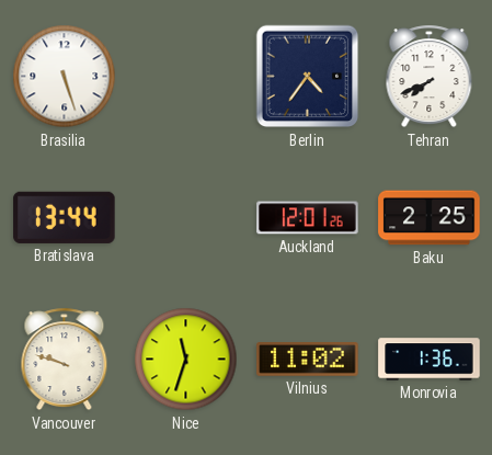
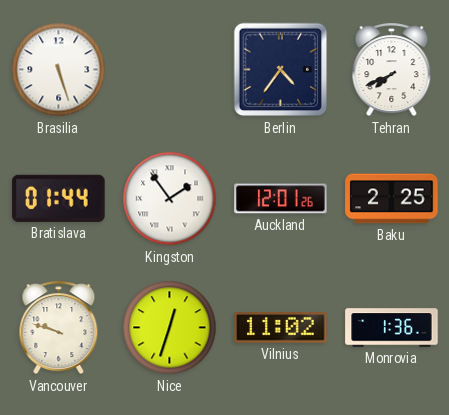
Bratislava: 13:44 -> 01:44 (59, 198)
Kingston: none -> 1:54 (170, 199)
Nice: 11:33 -> 12:33 (170, 328)
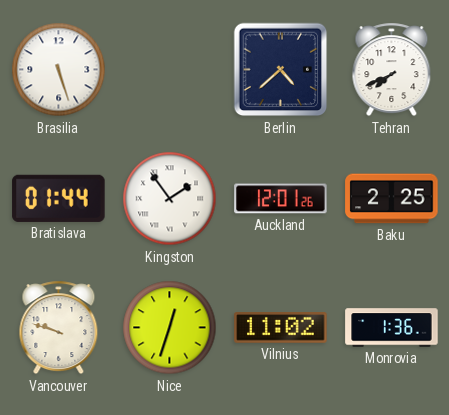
Berlin: 4:36 -> 4:38 (281, 70)
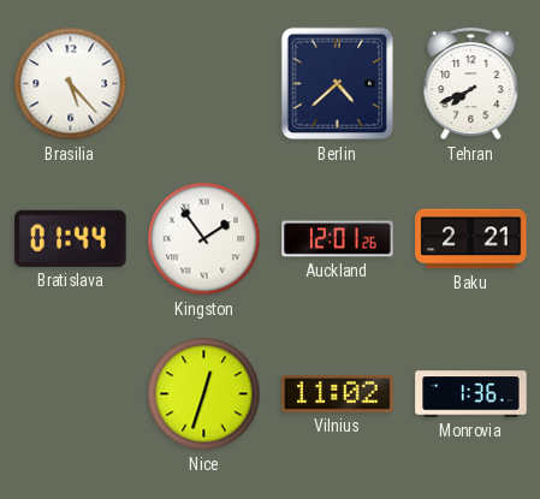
Brasilia: 5:27 -> 5:23 (71, 84)
Baku: 2:25 -> 2:21 (471, 239)
Vancouver: 9:48 -> none (59, 328)
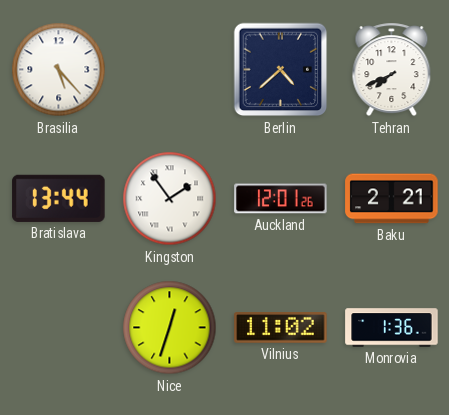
Bratislava: 01:44 -> 13:44 (59, 198)
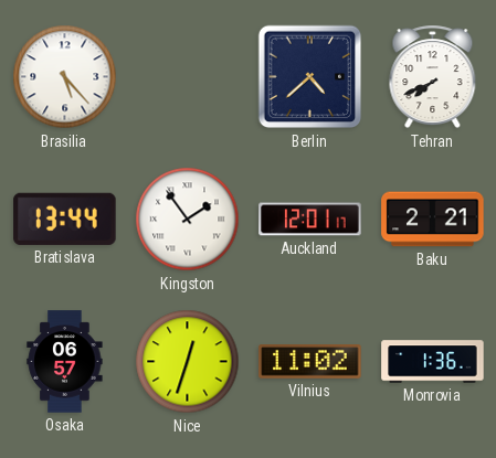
Auckland: 12:01:26 -> 12:01:17 (310, 220)
Osaka: none -> 06:57 (65, 362)
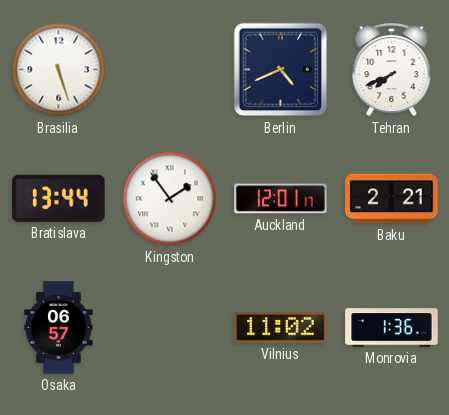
Brasilia: 5:23 -> 5:27 (59, 70)
Berlin: 4:38 -> 4:41 (281, 70)
Nice: 12:33 -> none (188, 362)
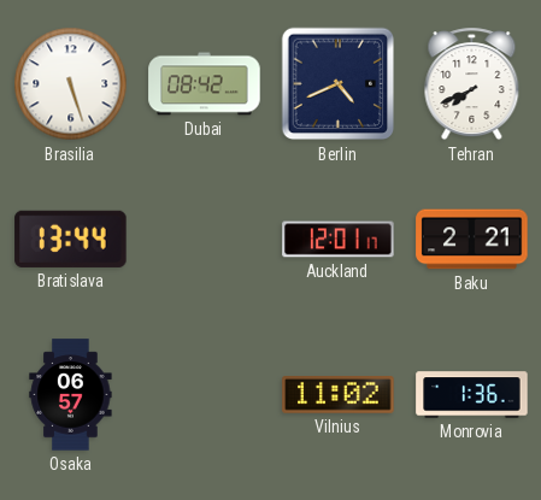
Dubai: none -> 08:42 (205, 84)
Kingston: 1:54 -> none (170, 199)
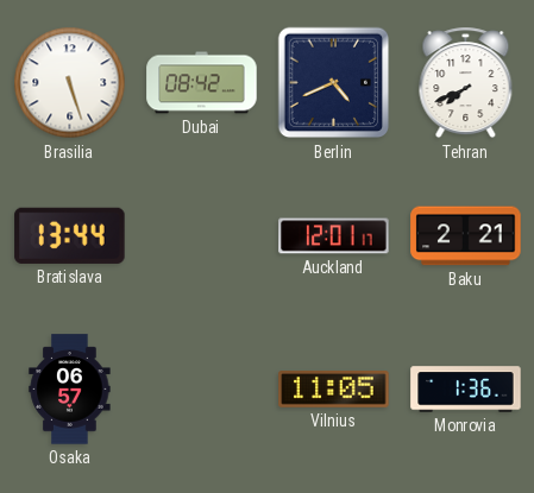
Vilnius: 11:02 -> 11:05 (334, 390)
